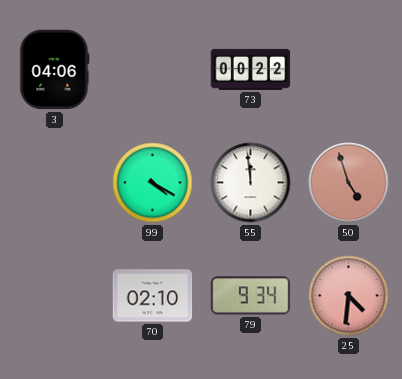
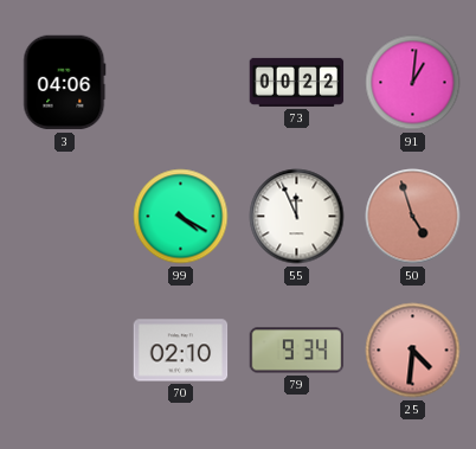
91: none -> 1:01 (413, 83)
55: 11:59 -> 11:56 (297, 217)
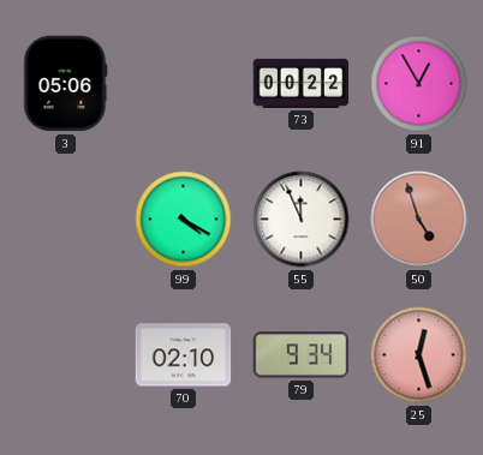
3: 04:06 -> 05:06 (66, 84)
91: 1:01 -> 12:55 (419, 84)
25: 4:31 -> 12:27 (419, 355)
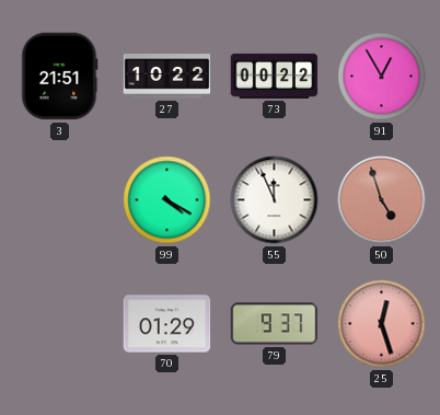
3: 05:06 -> 21:51 (60, 77)
27: none -> 10:22 (167, 77)
70: 02:10 -> 01:29 (167, 324)
79: 9:34 -> 9:37 (275, 324)
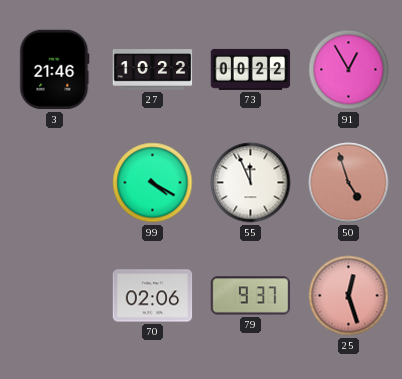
3: 21:51 -> 21:46 (55, 70)
70: 01:29 -> 02:06 (153, 296)
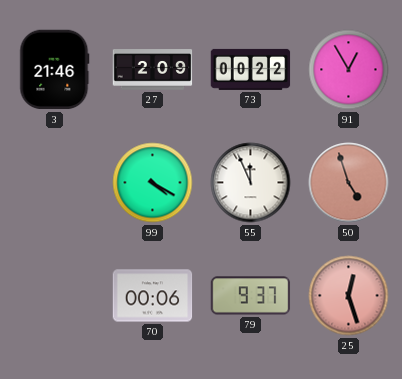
27: 10:22 -> 2:09 (153, 70)
70: 02:06 -> 00:06 (153, 296)
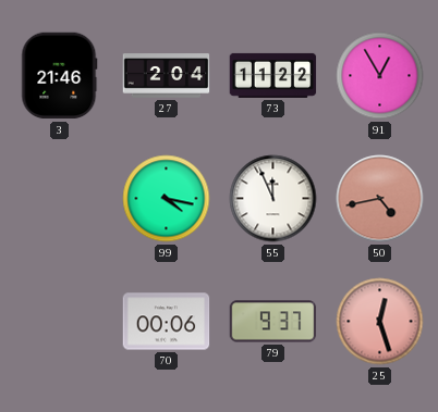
27: 2:09 -> 2:04 (167, 76)
73: 00:22 -> 11:22 (273, 75)
99: 4:20 -> 4:17 (167, 199)
50: 4:57 -> 4:43 (380, 199)
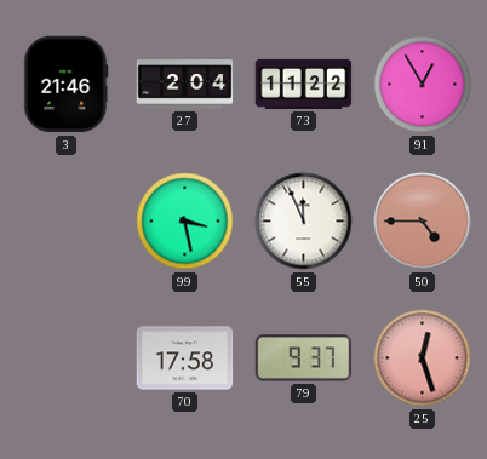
99: 4:17 -> 3:28 (185, 222)
50: 4:43 -> 4:45 (423, 222)
70: 00:06 -> 17:58 (185, 358)
